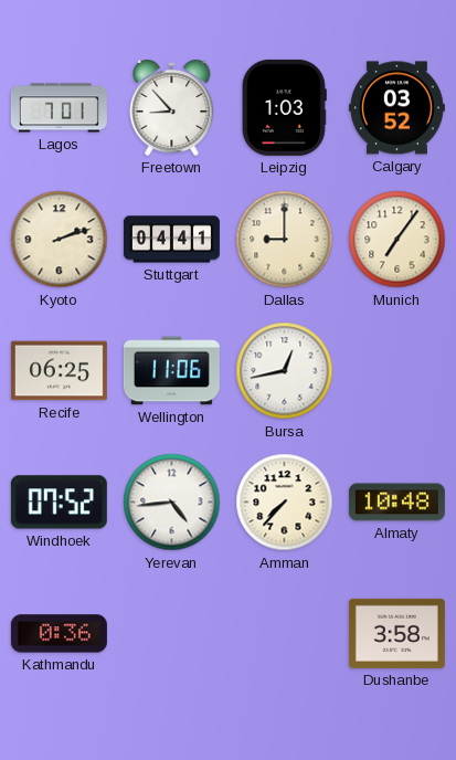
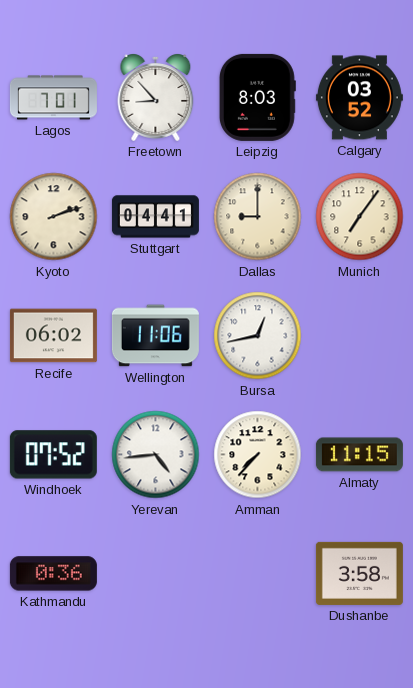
Leipzig: 1:03 -> 8:03 (257, 97)
Recife: 06:25 -> 06:02 (53, 336)
Almaty: 10:48 -> 11:15 (359, 455)
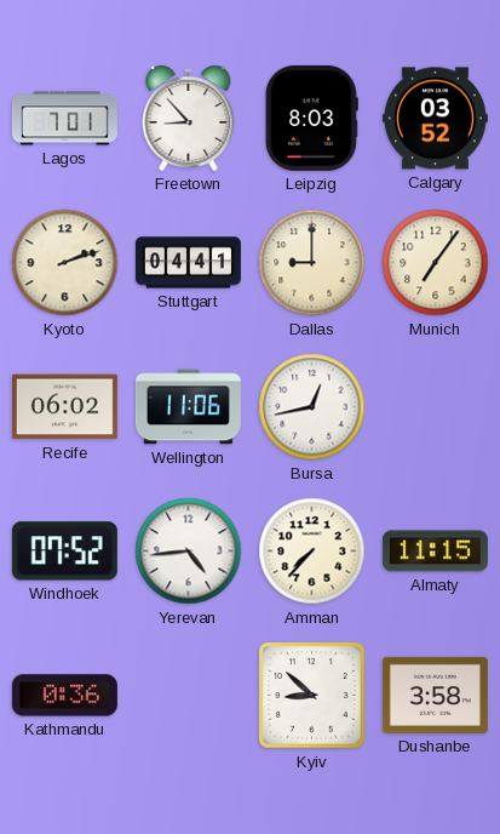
Kyiv: none -> 8:52 (312, 696)
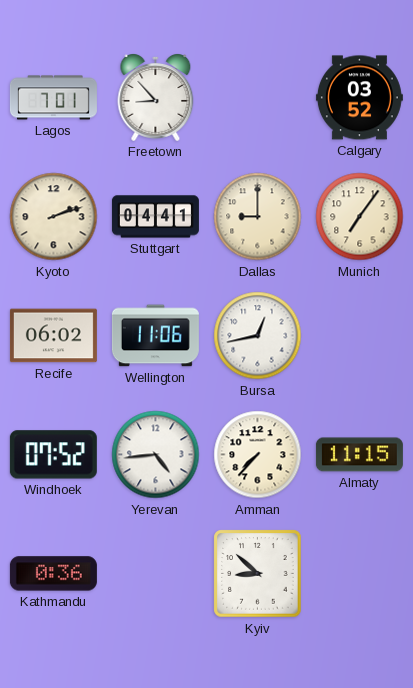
Leipzig: 8:03 -> none (311, 118)
Dushanbe: 3:58 -> none (435, 695)
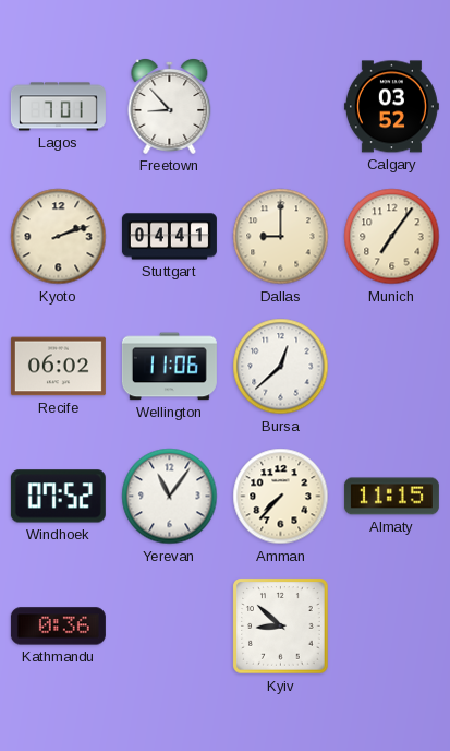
Bursa: 12:43 -> 12:38 (281, 367)
Yerevan: 4:44 -> 11:06 (170, 497)
